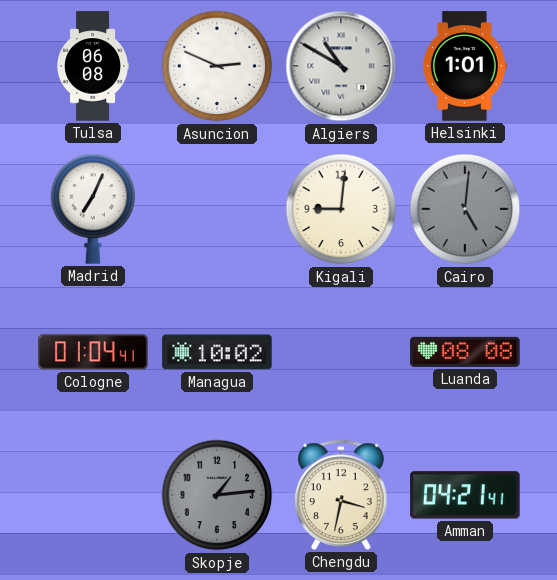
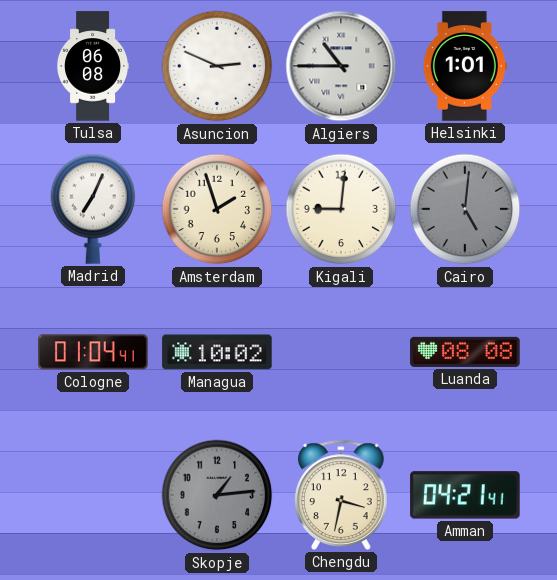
Algiers: 10:50 -> 10:45 (341, 66)
Amsterdam: none -> 1:57 (217, 209)
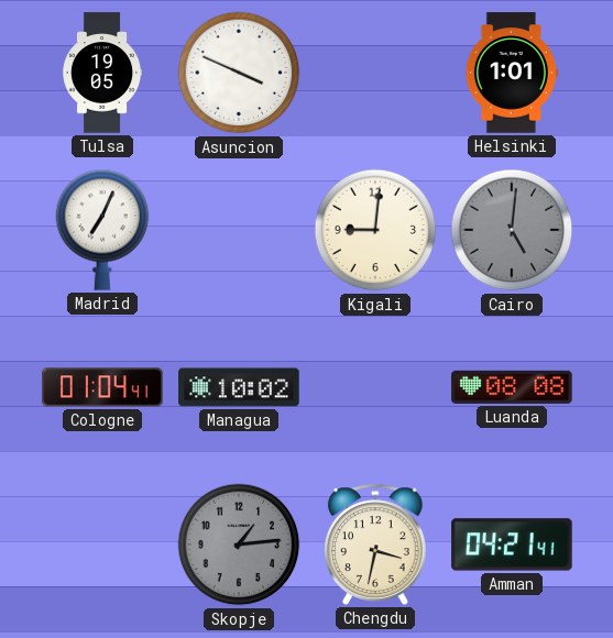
Tulsa: 06:08 -> 19:05 (103, 73)
Asuncion: 2:49 -> 3:49 (239, 73)
Algiers: 10:45 -> none (341, 66)
Amsterdam: 1:57 -> none (217, 209)
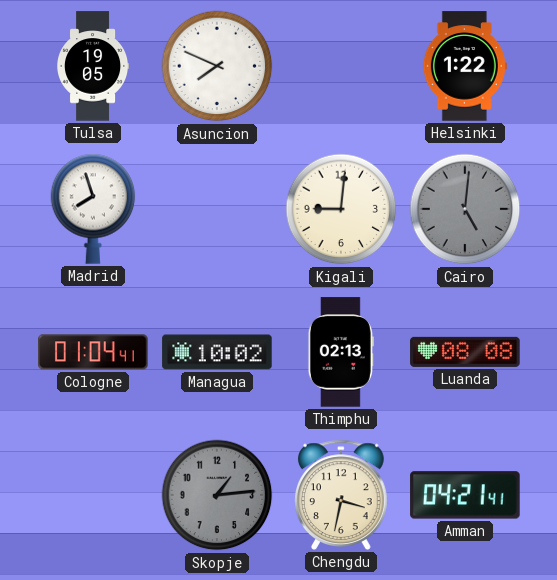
Asuncion: 3:49 -> 7:49 (217, 66)
Helsinki: 1:01 -> 1:22 (465, 66)
Madrid: 7:04 -> 7:57 (93, 209)
Thimphu: none -> 02:13 (341, 352)
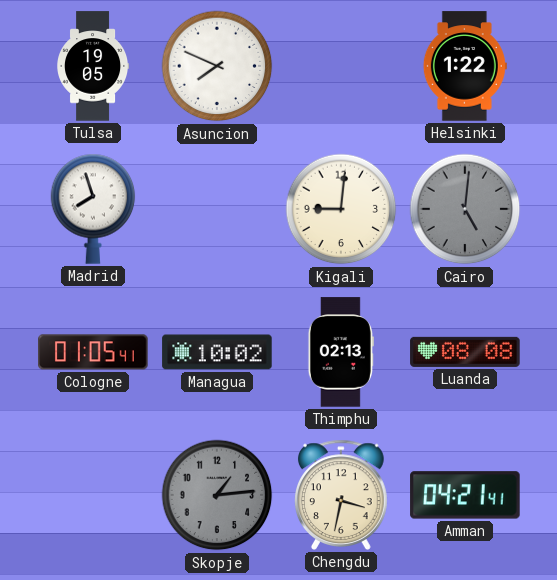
Cologne: 01:04 -> 01:05 (93, 352)
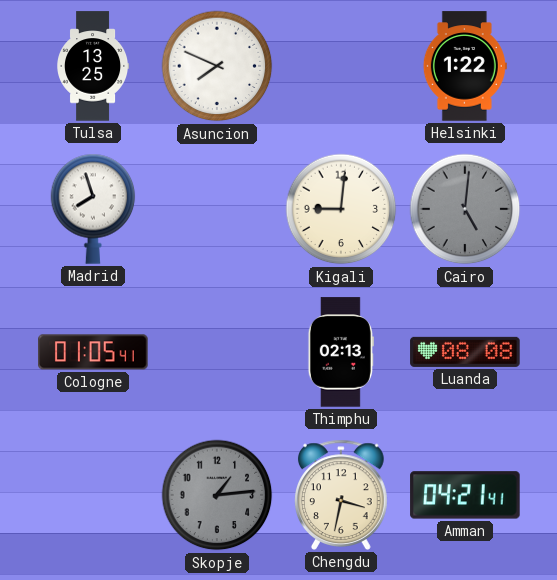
Tulsa: 19:05 -> 13:25 (94, 66)
Managua: 10:02 -> none (217, 352)
